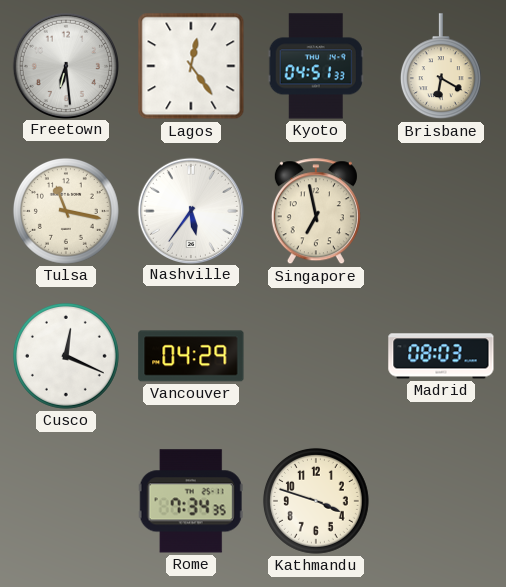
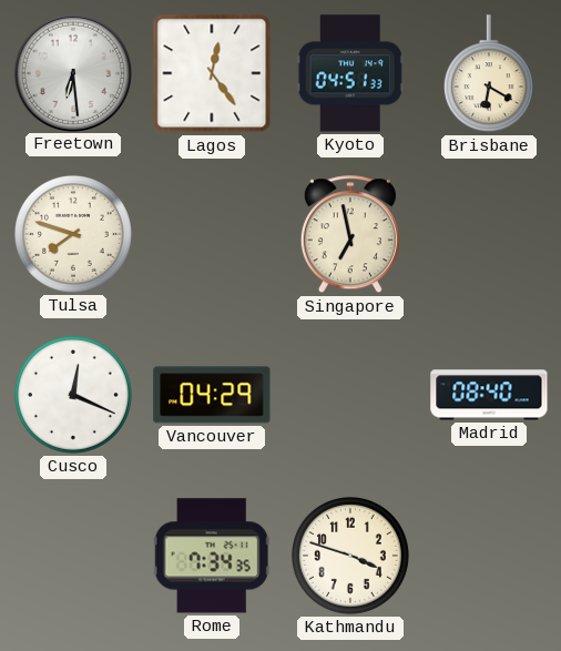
Tulsa: 11:17 -> 7:48 (73, 234)
Nashville: 5:36 -> none (190, 210)
Madrid: 08:03 -> 08:40 (489, 395)
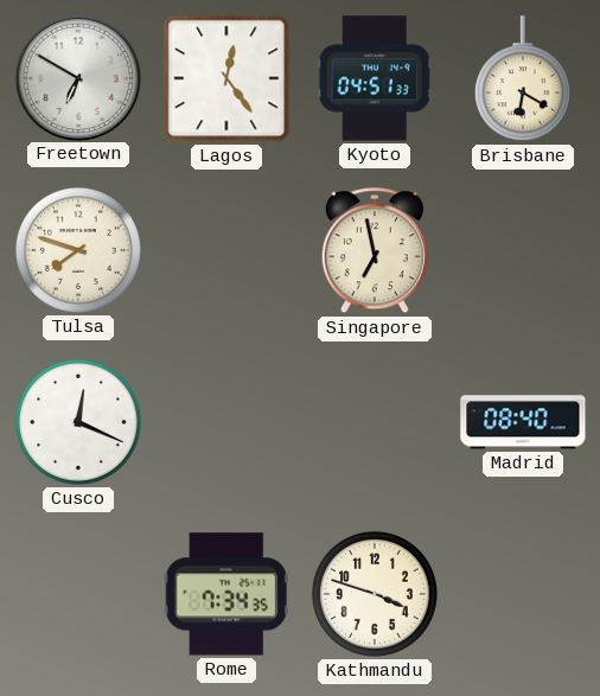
Freetown: 6:29 -> 6:50 (77, 77)
Vancouver: 04:29 -> none (212, 395)
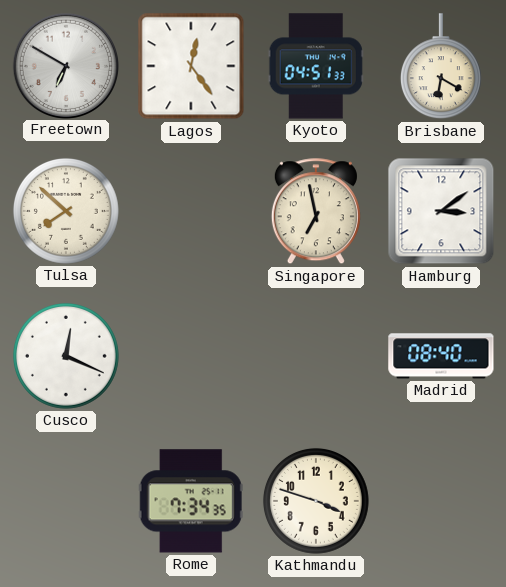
Tulsa: 7:48 -> 7:52 (66, 211)
Hamburg: none -> 3:09 (441, 211)
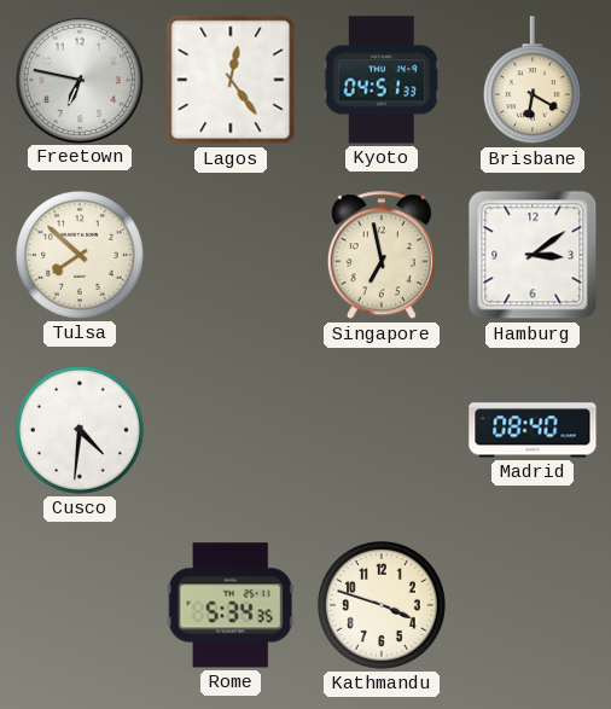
Freetown: 6:50 -> 6:47 (78, 79)
Cusco: 12:19 -> 4:31 (80, 430)
Rome: 7:34 -> 5:34 (231, 605)
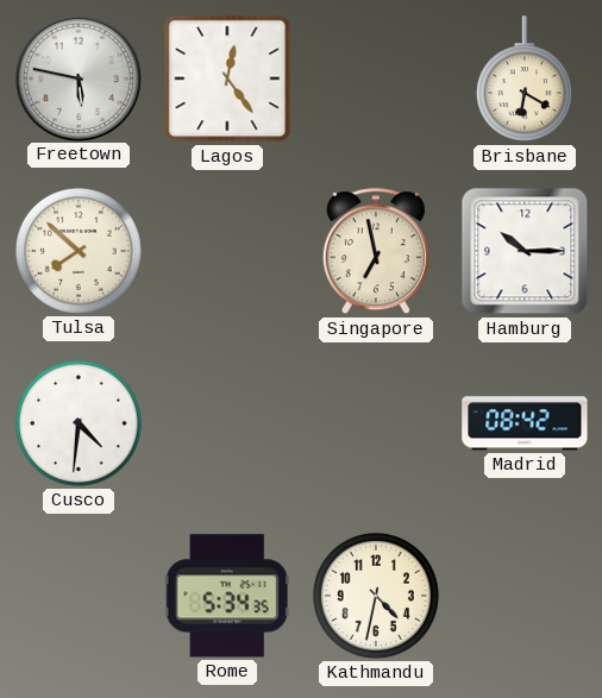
Freetown: 6:47 -> 5:47 (77, 77)
Kyoto: 04:51 -> none (382, 80)
Hamburg: 3:09 -> 10:15 (525, 251)
Madrid: 08:40 -> 08:42 (525, 423)
Kathmandu: 3:48 -> 4:32 (376, 596)
